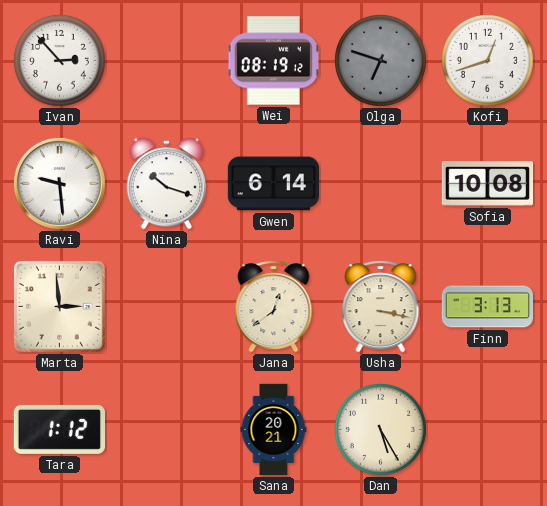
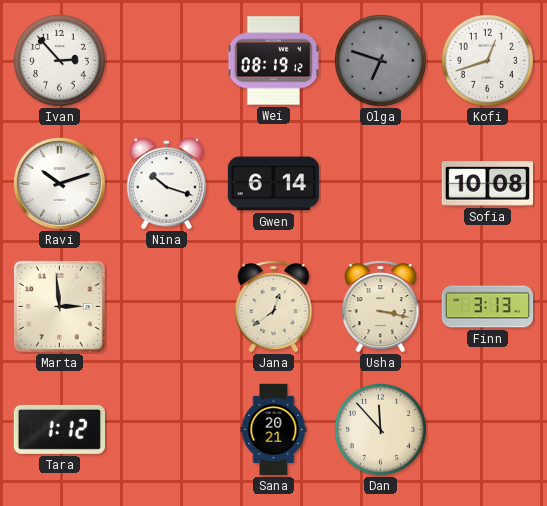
Ravi: 9:29 -> 10:12 (59, 183)
Dan: 5:25 -> 11:53 (380, 429)
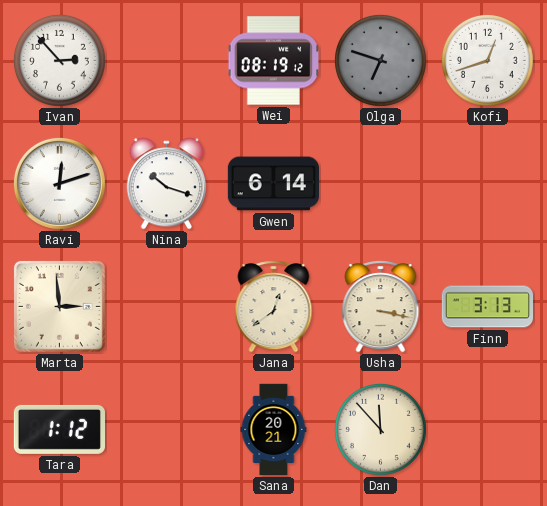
Ravi: 10:12 -> 12:12 (59, 183)
Sofia: 10:08 -> none (487, 184)
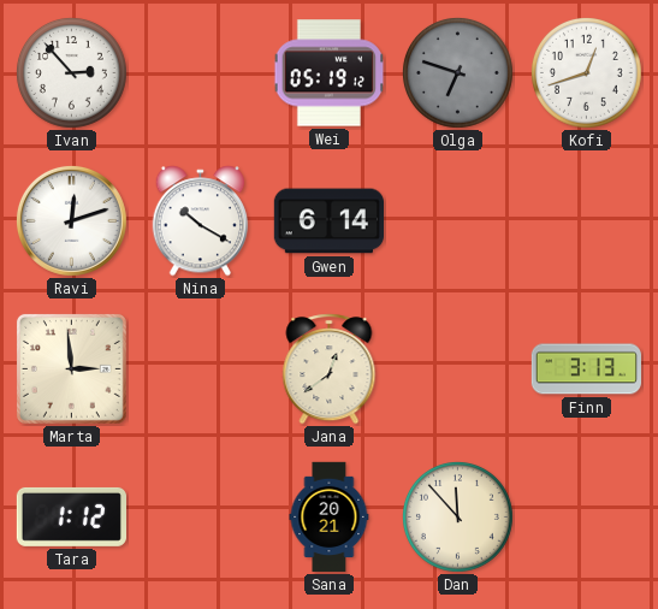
Wei: 08:19 -> 05:19 (330, 73)
Nina: 10:18 -> 10:20 (201, 221)
Usha: 3:17 -> none (381, 307)
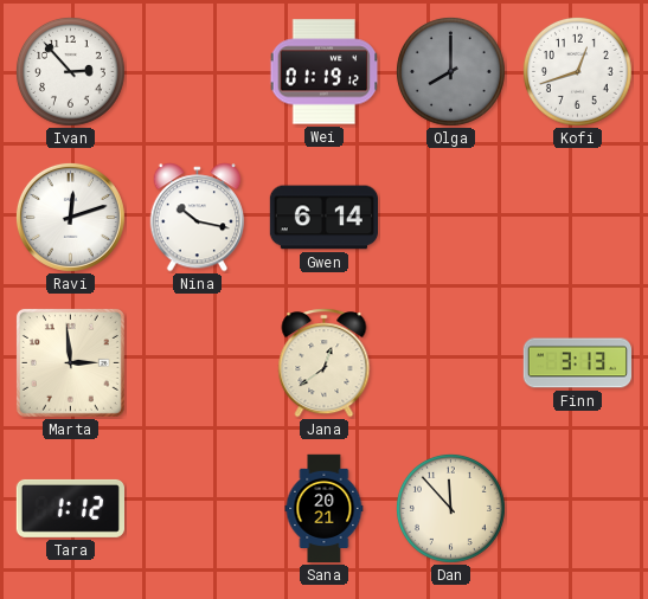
Wei: 05:19 -> 01:19 (325, 72)
Olga: 6:48 -> 8:00 (450, 71)
Nina: 10:20 -> 10:17 (198, 218)
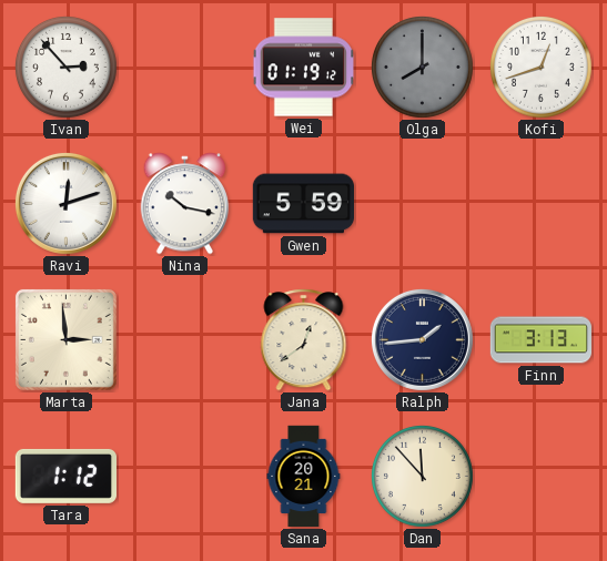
Gwen: 6:14 -> 5:59 (303, 204)
Ralph: none -> 1:44 (422, 339)
